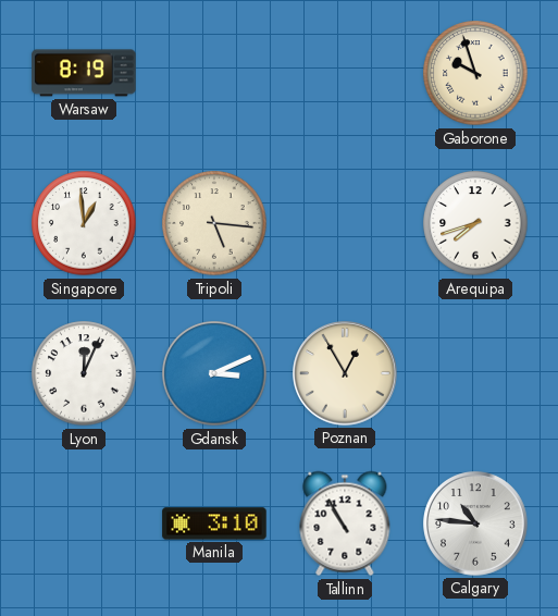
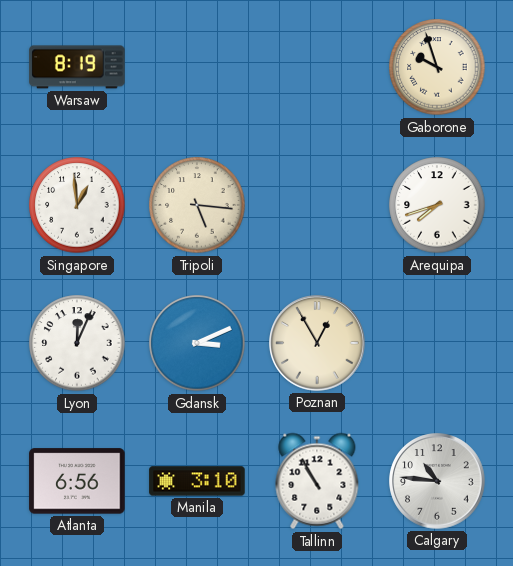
Atlanta: none -> 6:56 (77, 481)
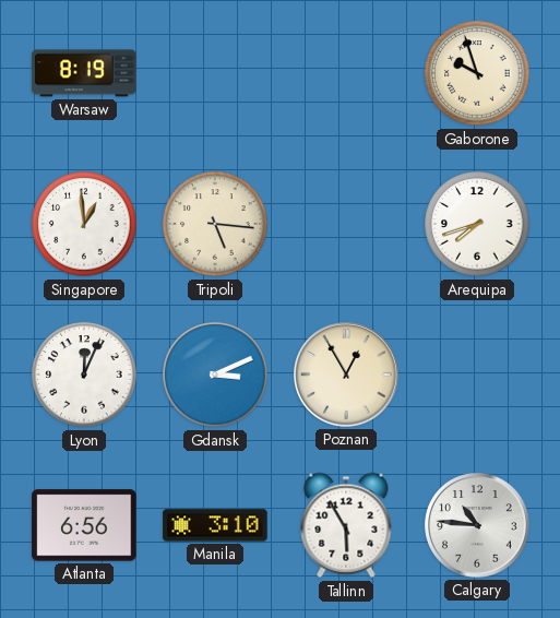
Tallinn: 10:55 -> 5:55 (346, 525)
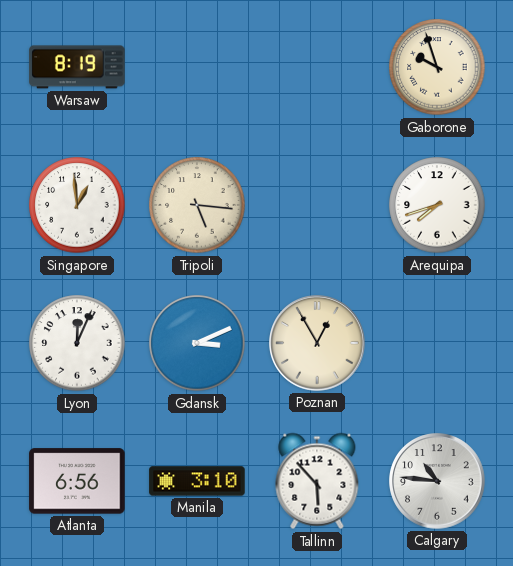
Tallinn: 5:55 -> 5:53 (317, 481)
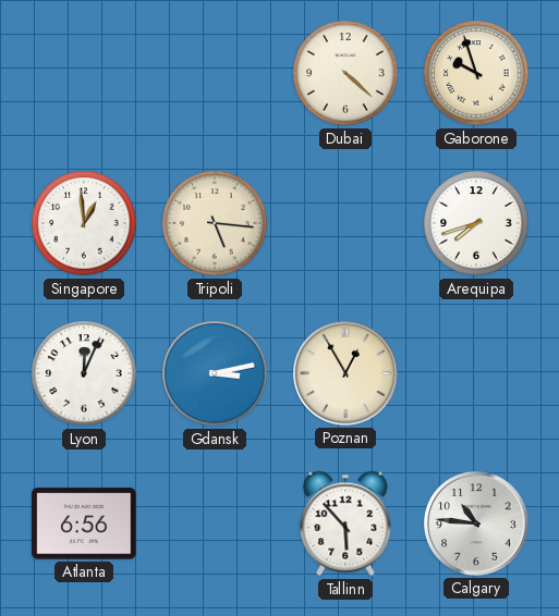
Warsaw: 8:19 -> none (77, 67)
Dubai: none -> 4:22 (345, 73)
Gdansk: 3:11 -> 3:13 (215, 373)
Manila: 3:10 -> none (197, 481)
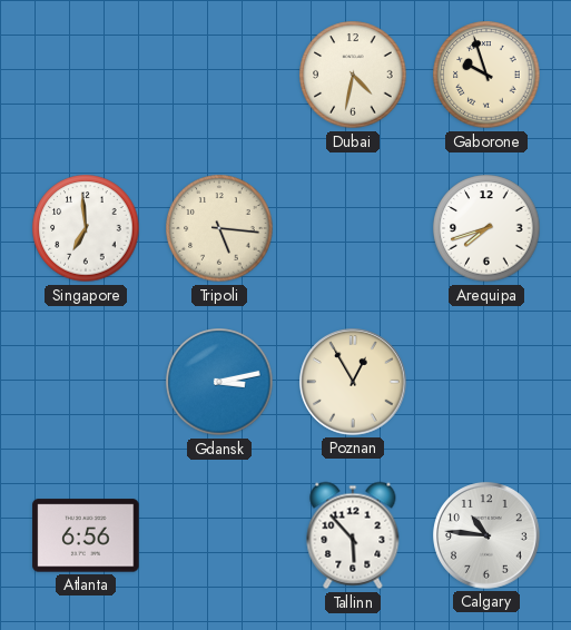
Dubai: 4:22 -> 4:32 (353, 75)
Singapore: 12:59 -> 6:59 (86, 228)
Lyon: 12:04 -> none (84, 373)
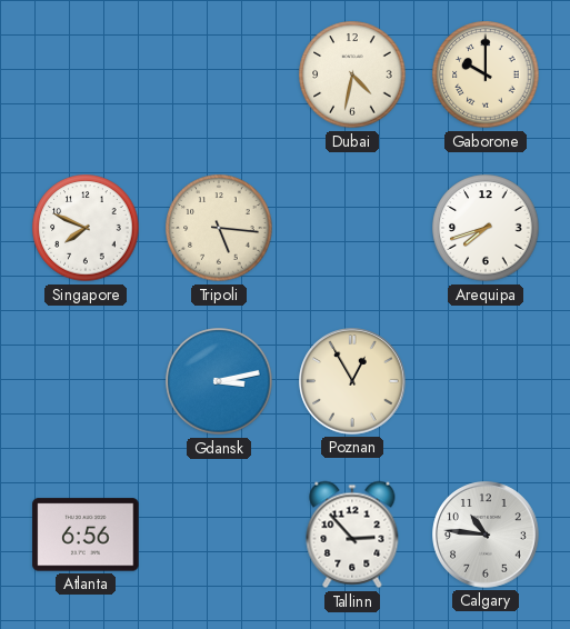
Gaborone: 9:57 -> 10:00 (486, 74)
Singapore: 6:59 -> 7:49 (86, 228)
Tallinn: 5:53 -> 2:53 (352, 535)
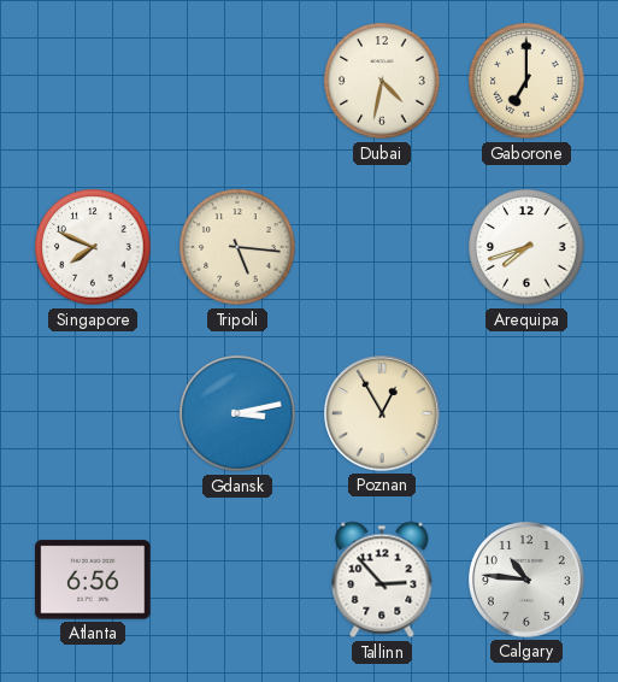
Gaborone: 10:00 -> 7:00 (526, 81)
